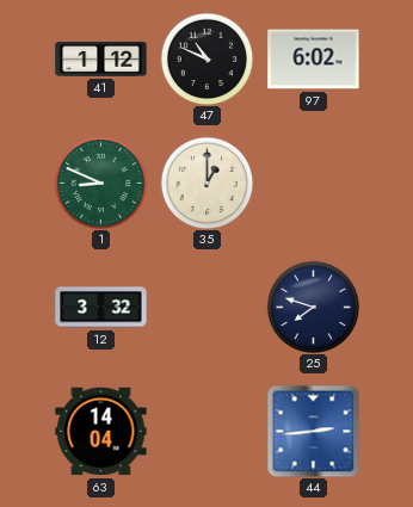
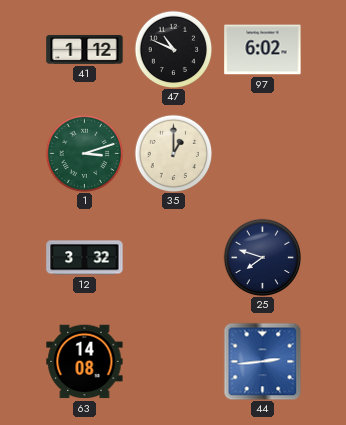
1: 8:49 -> 3:12 (84, 153)
63: 14:04 -> 14:08 (85, 362)
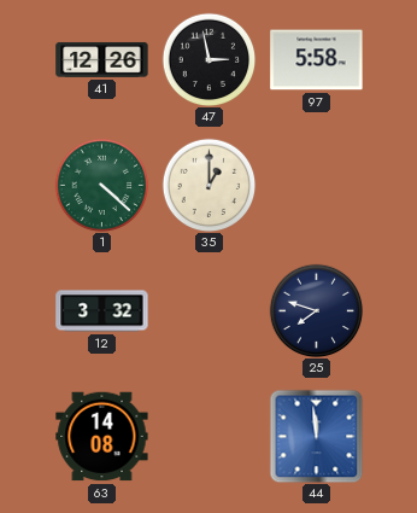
41: 1:12 -> 12:26 (102, 59)
47: 10:49 -> 2:58 (208, 59)
97: 6:02 -> 5:58 (317, 60)
1: 3:12 -> 4:22 (101, 185)
44: 2:44 -> 11:59 (316, 436)
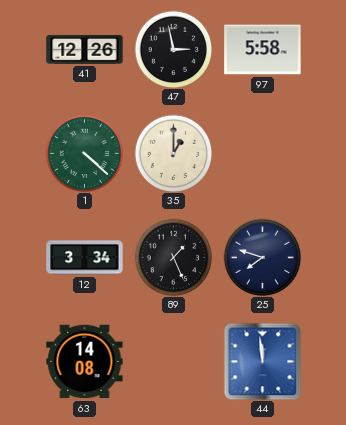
12: 3:32 -> 3:34 (85, 258)
89: none -> 1:26 (173, 257)
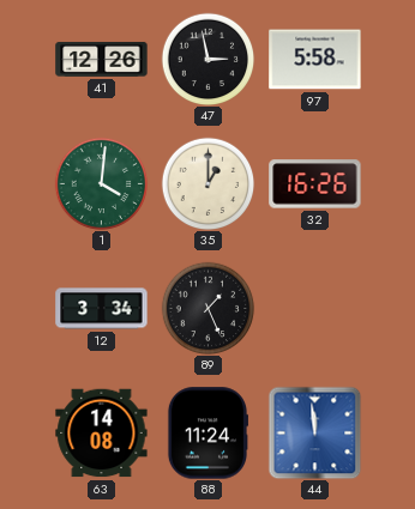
1: 4:22 -> 4:01 (101, 183)
32: none -> 16:26 (315, 184)
25: 7:48 -> none (262, 257)
88: none -> 11:24 (206, 434)
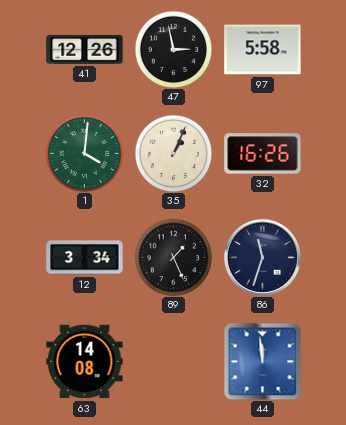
35: 1:00 -> 1:04 (173, 153)
86: none -> 11:33 (262, 257)
88: 11:24 -> none (206, 434)
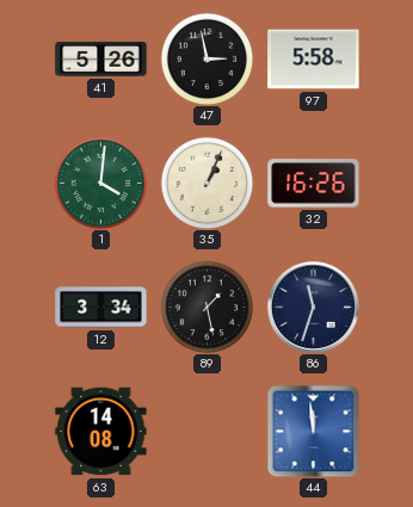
41: 12:26 -> 5:26 (101, 58)
89: 1:26 -> 1:28 (207, 307)
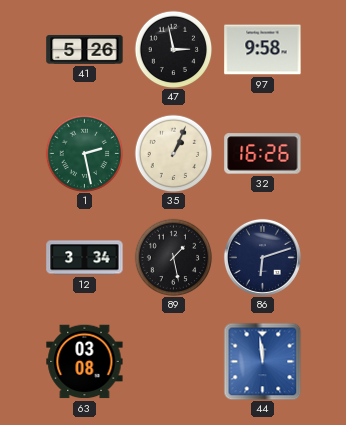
97: 5:58 -> 9:58 (263, 50)
1: 4:01 -> 2:28 (84, 153)
86: 11:33 -> 6:12 (262, 257)
63: 14:08 -> 03:08 (85, 362)
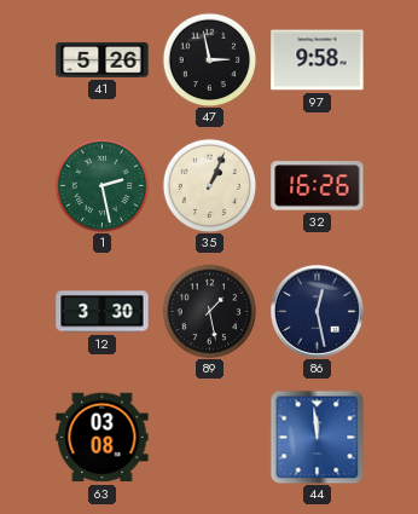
12: 3:34 -> 3:30 (103, 312)
86: 6:12 -> 12:28 (317, 311)
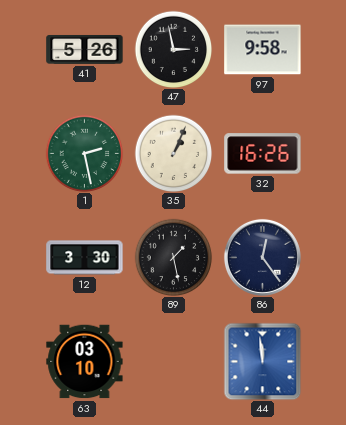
86: 12:28 -> 12:24 (262, 257)
63: 03:08 -> 03:10 (85, 362)
